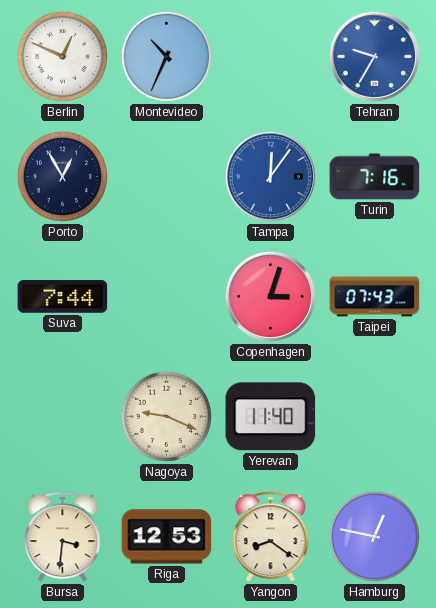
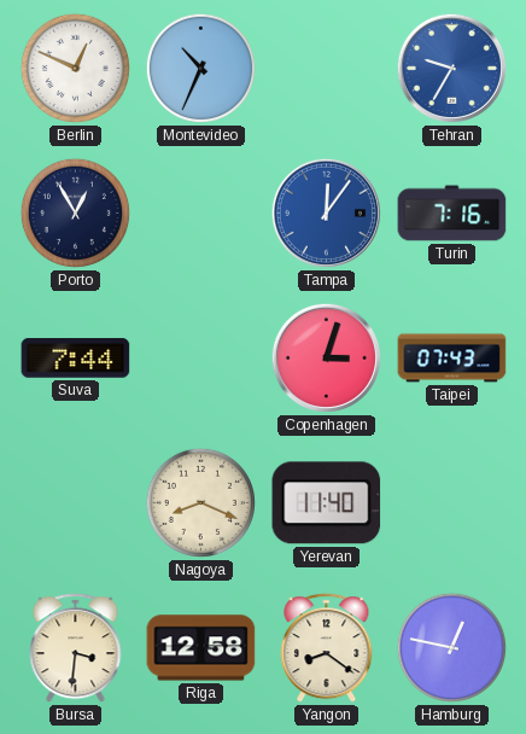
Nagoya: 9:19 -> 8:19 (200, 502)
Riga: 12:53 -> 12:58 (201, 648)
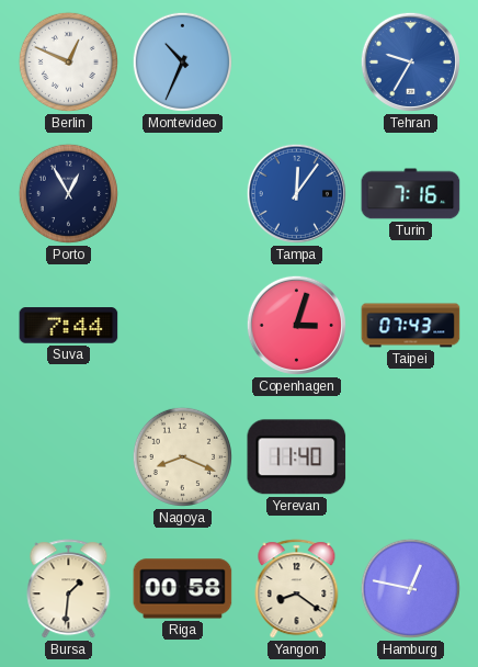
Bursa: 3:31 -> 1:31 (69, 589)
Riga: 12:58 -> 00:58 (183, 589)
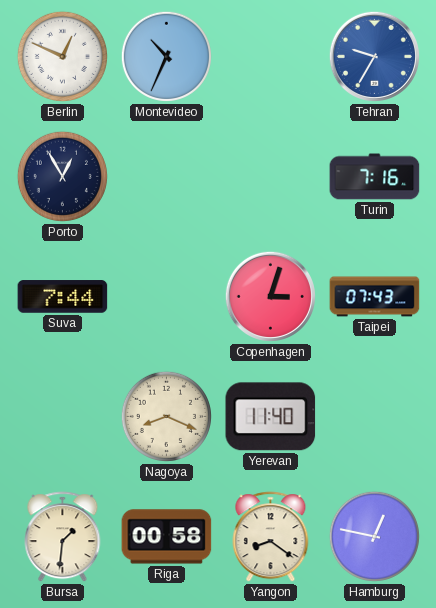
Tampa: 12:06 -> none (296, 193)
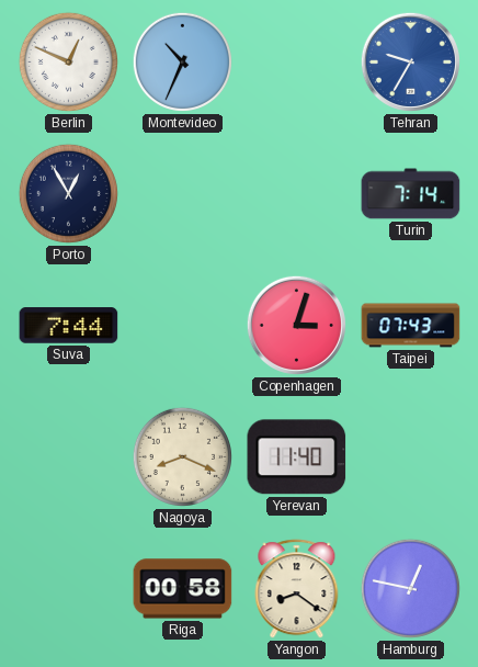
Turin: 7:16 -> 7:14 (411, 194)
Bursa: 1:31 -> none (63, 537)
